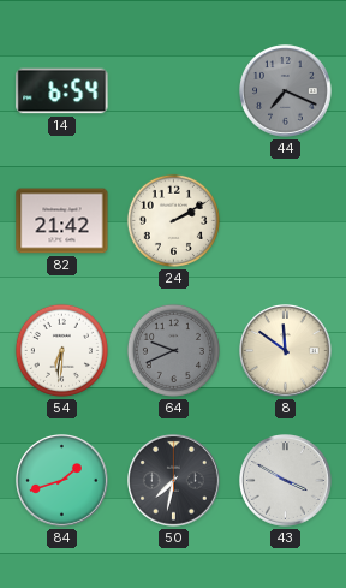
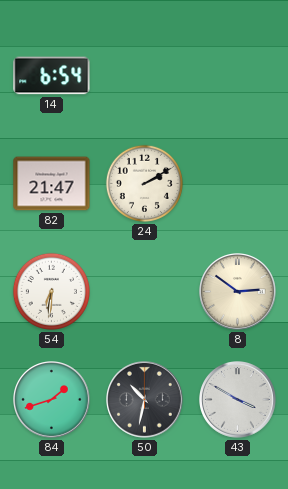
44: 7:19 -> none (286, 91)
82: 21:42 -> 21:47 (52, 184)
64: 9:41 -> none (173, 350)
8: 11:51 -> 2:51 (238, 292)
50: 7:32 -> 10:32 (145, 400)
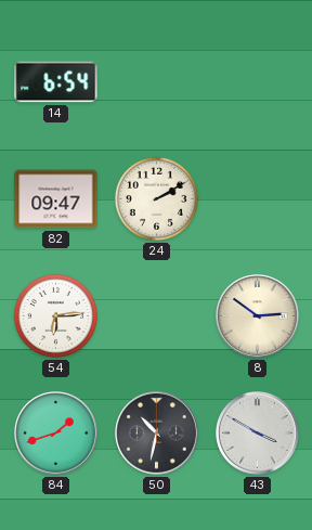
82: 21:47 -> 09:47 (56, 199)
54: 6:31 -> 6:14 (55, 315)
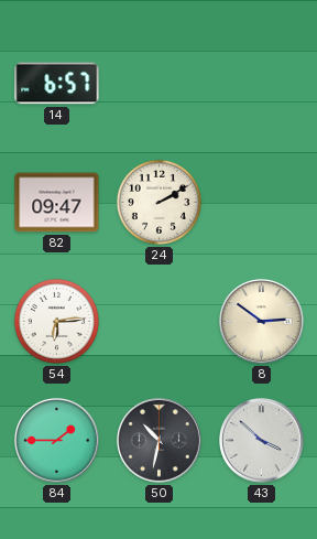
14: 6:54 -> 6:57 (57, 84)
84: 1:42 -> 1:45 (57, 441)
43: 3:50 -> 3:52 (262, 441)
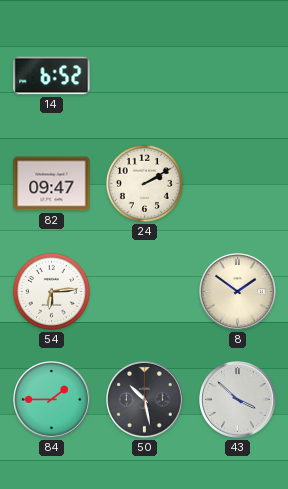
14: 6:57 -> 6:52 (52, 76)
8: 2:51 -> 1:51 (238, 292)
50: 10:32 -> 10:28 (145, 400)
